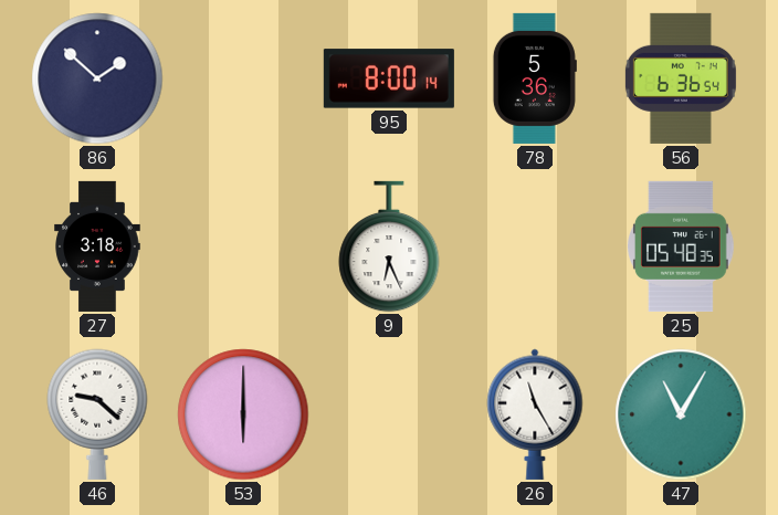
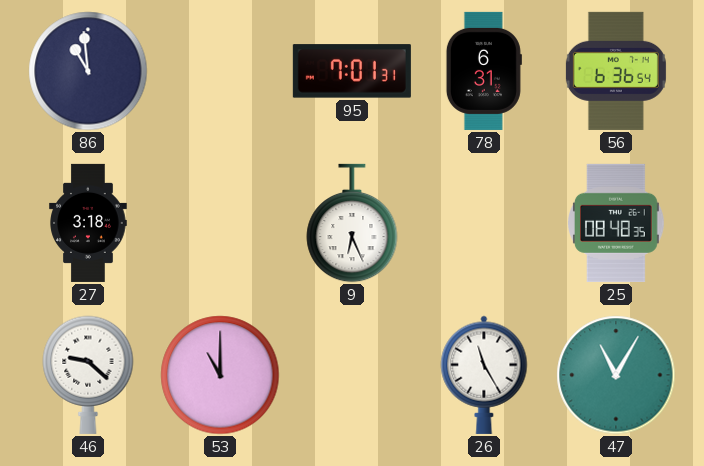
86: 1:52 -> 10:59 (88, 71)
95: 8:00 -> 7:01 (352, 71)
78: 5:36 -> 6:31 (484, 71)
25: 05:48 -> 08:48 (617, 223)
53: 6:00 -> 11:00 (220, 375)
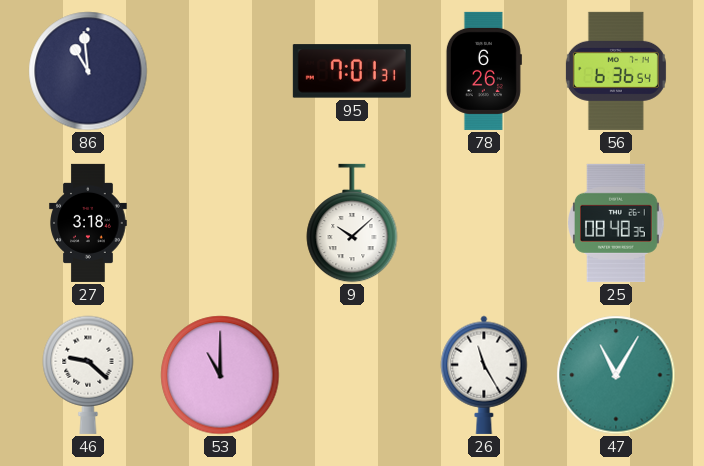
78: 6:31 -> 6:26 (484, 71)
9: 6:26 -> 10:08 (352, 223)
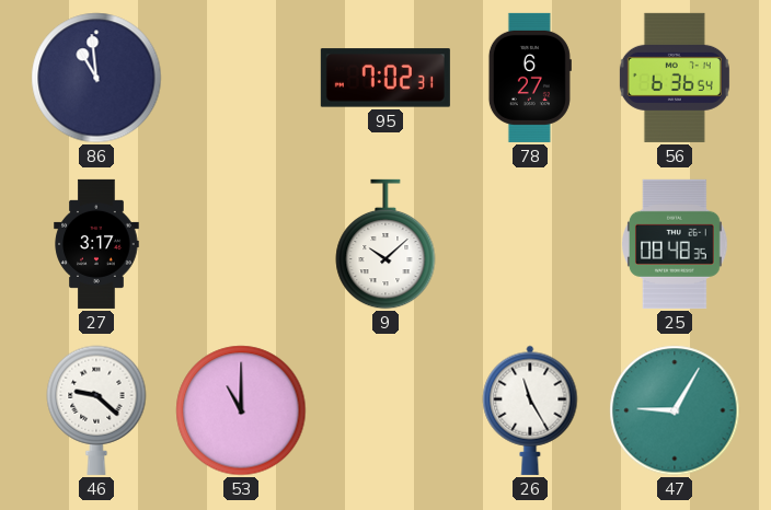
95: 7:01 -> 7:02 (385, 78)
78: 6:26 -> 6:27 (530, 78)
27: 3:18 -> 3:17 (96, 244)
47: 11:05 -> 9:05 (675, 410)
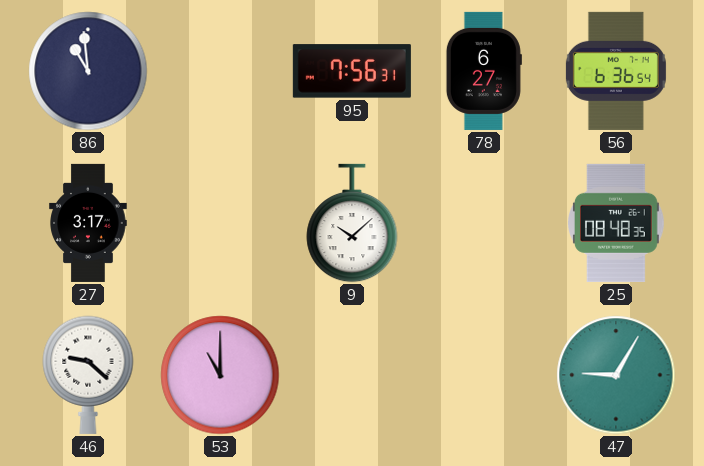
95: 7:02 -> 7:56 (352, 71)
26: 11:25 -> none (530, 410)
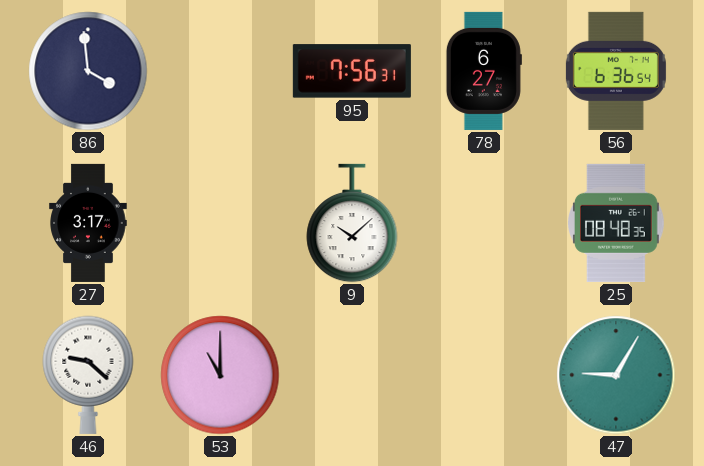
86: 10:59 -> 3:59 (88, 71)
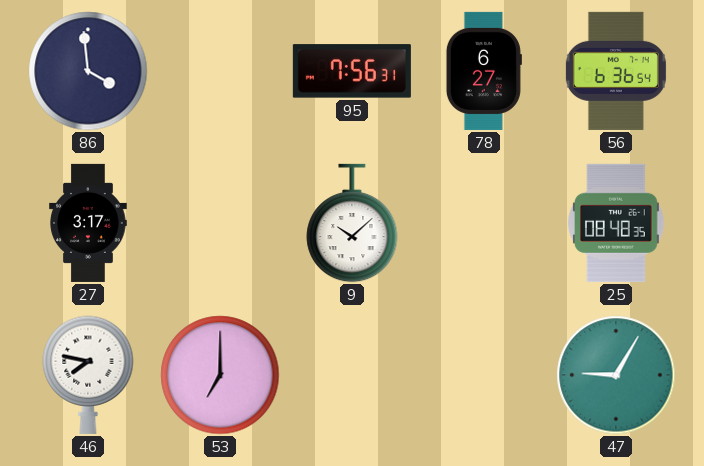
46: 9:22 -> 7:47 (88, 375)
53: 11:00 -> 7:00 (220, 375)
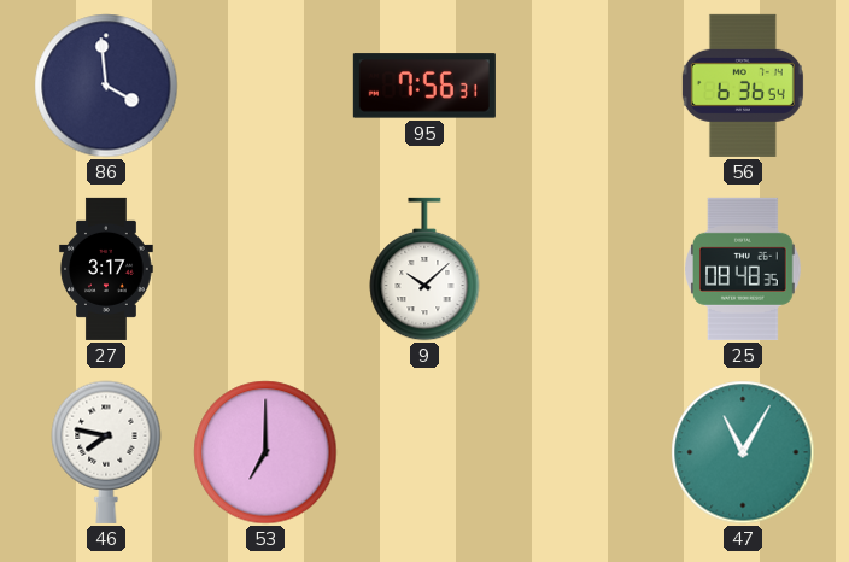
78: 6:27 -> none (484, 71)
47: 9:05 -> 11:05 (743, 452)
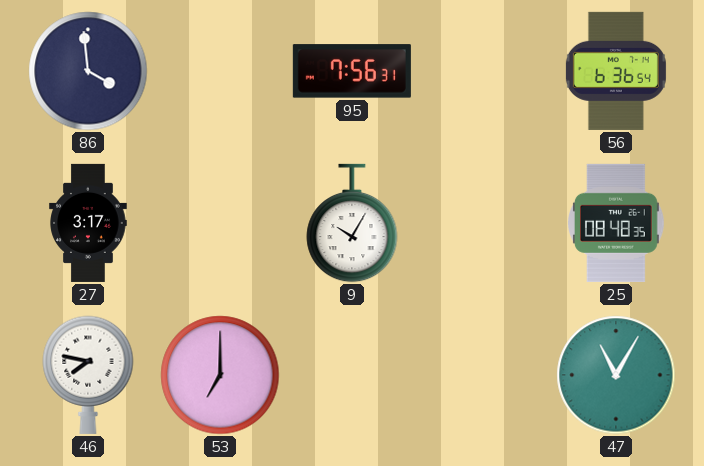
9: 10:08 -> 10:05 (352, 223)
